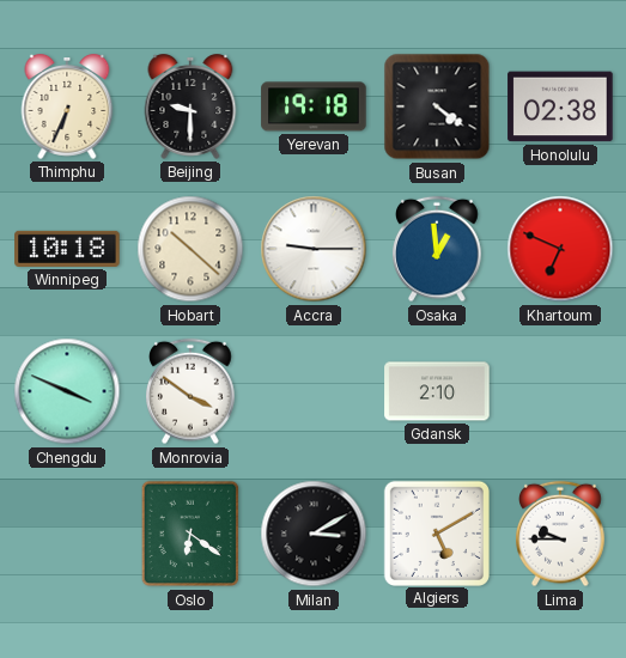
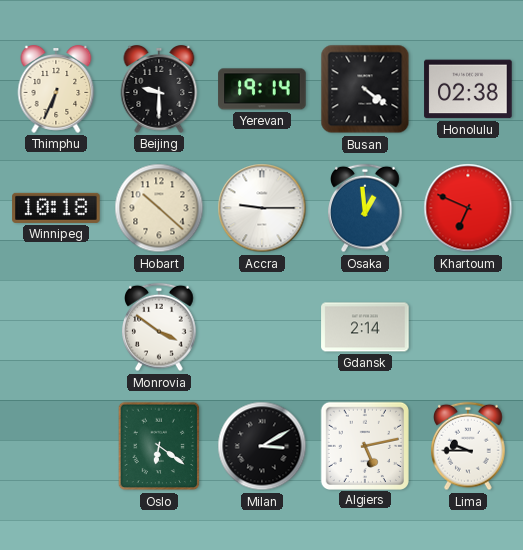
Yerevan: 19:18 -> 19:14 (262, 89)
Chengdu: 3:49 -> none (67, 391)
Gdansk: 2:10 -> 2:14 (365, 327)
Algiers: 5:10 -> 5:13 (364, 445)
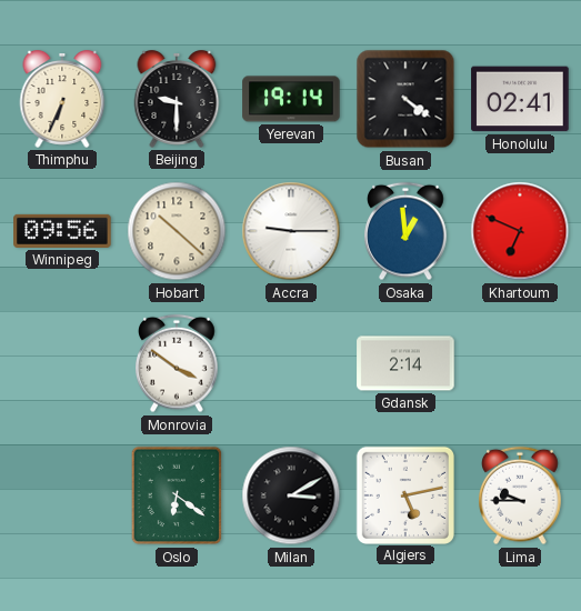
Honolulu: 02:38 -> 02:41 (520, 99)
Winnipeg: 10:18 -> 09:56 (62, 231)
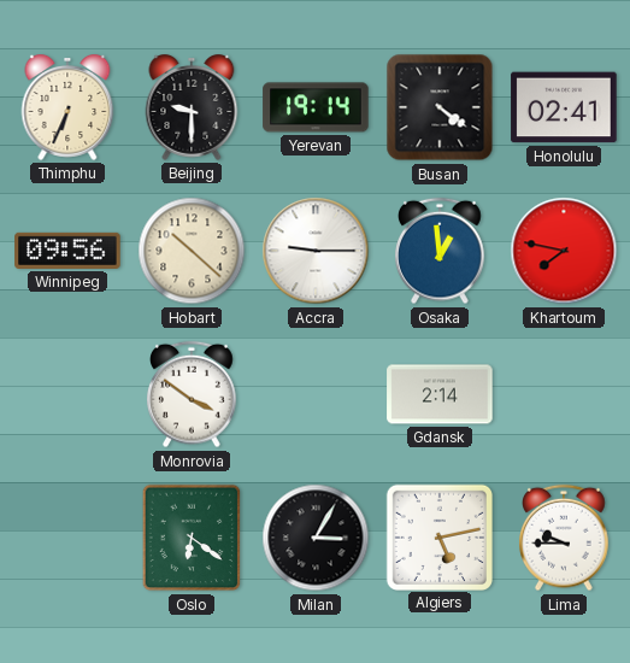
Khartoum: 6:49 -> 7:47 (564, 251)
Milan: 3:10 -> 3:05 (316, 538)
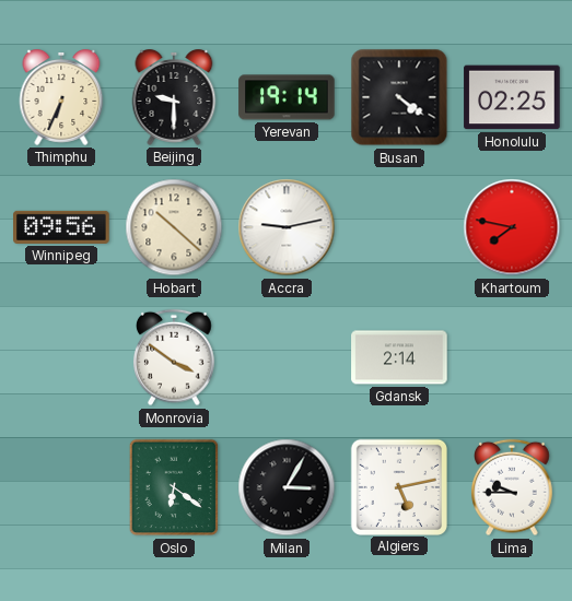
Honolulu: 02:41 -> 02:25 (512, 97)
Accra: 9:15 -> 9:13 (287, 227)
Osaka: 12:59 -> none (441, 251)
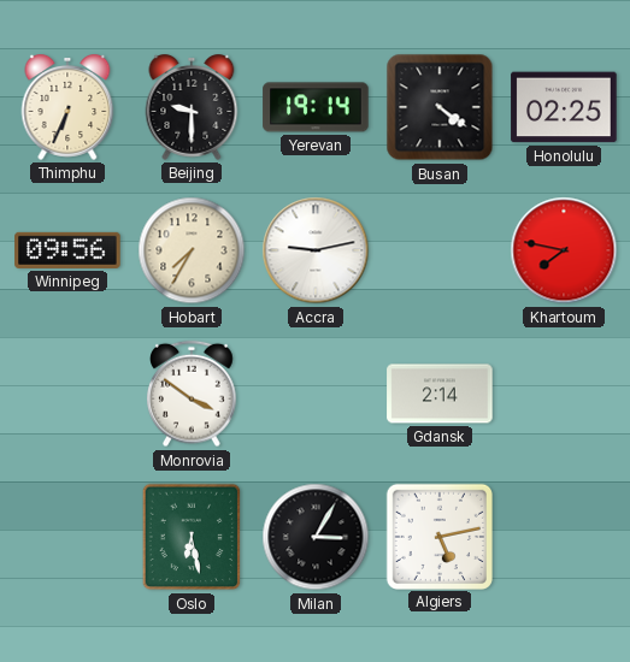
Hobart: 10:22 -> 7:35 (192, 250)
Oslo: 6:21 -> 6:28 (192, 537)
Lima: 9:45 -> none (513, 487)
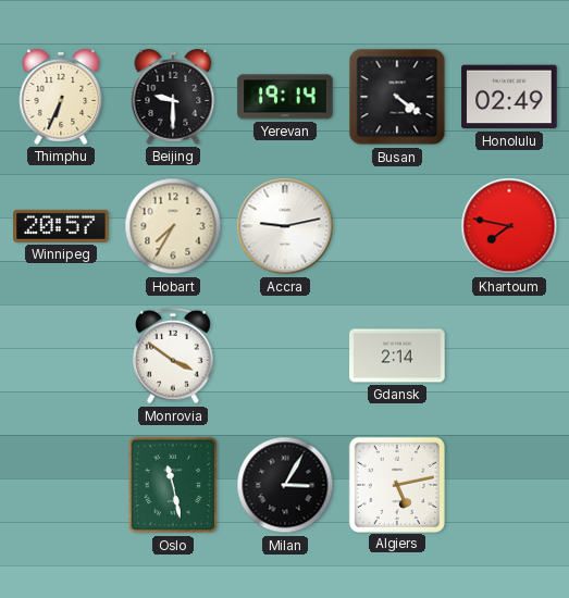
Honolulu: 02:25 -> 02:49 (509, 97)
Winnipeg: 09:56 -> 20:57 (61, 226)
Oslo: 6:28 -> 11:28 (173, 485)
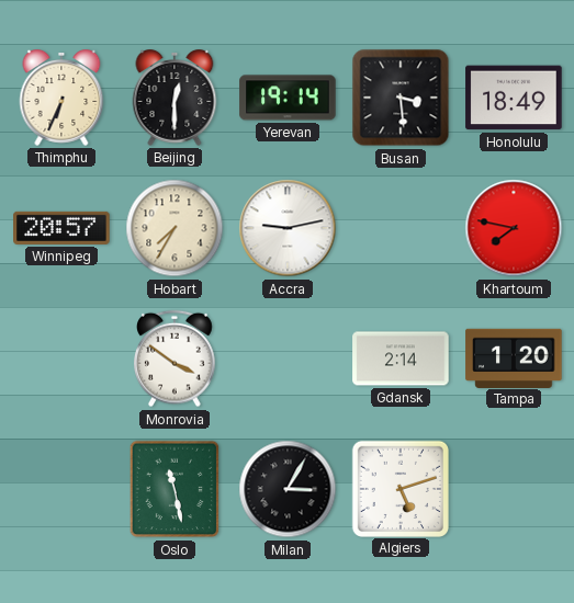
Beijing: 9:30 -> 12:30 (175, 99)
Busan: 4:21 -> 3:29 (401, 98)
Honolulu: 02:49 -> 18:49 (514, 98)
Tampa: none -> 1:20 (514, 357)
Algiers: 5:13 -> 5:12 (399, 488)
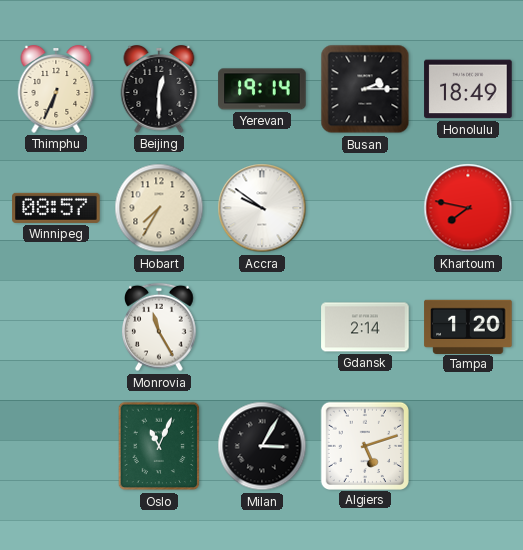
Busan: 3:29 -> 2:15 (365, 89)
Winnipeg: 20:57 -> 08:57 (56, 208)
Accra: 9:13 -> 9:51 (262, 208)
Monrovia: 3:51 -> 11:25 (160, 327)
Oslo: 11:28 -> 11:04 (159, 446)
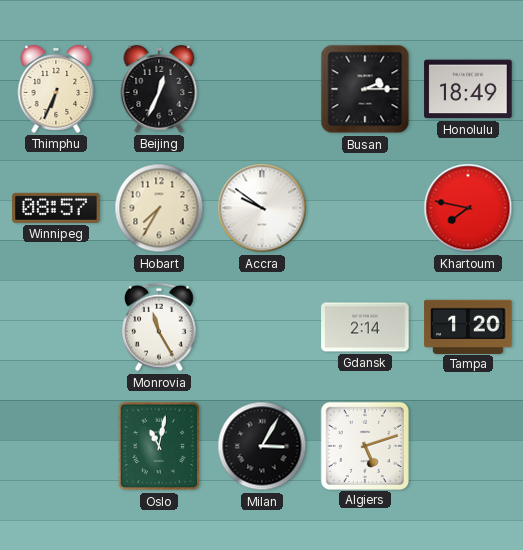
Beijing: 12:30 -> 12:34 (159, 90)
Yerevan: 19:14 -> none (262, 89)
Oslo: 11:04 -> 11:02 (159, 446)
